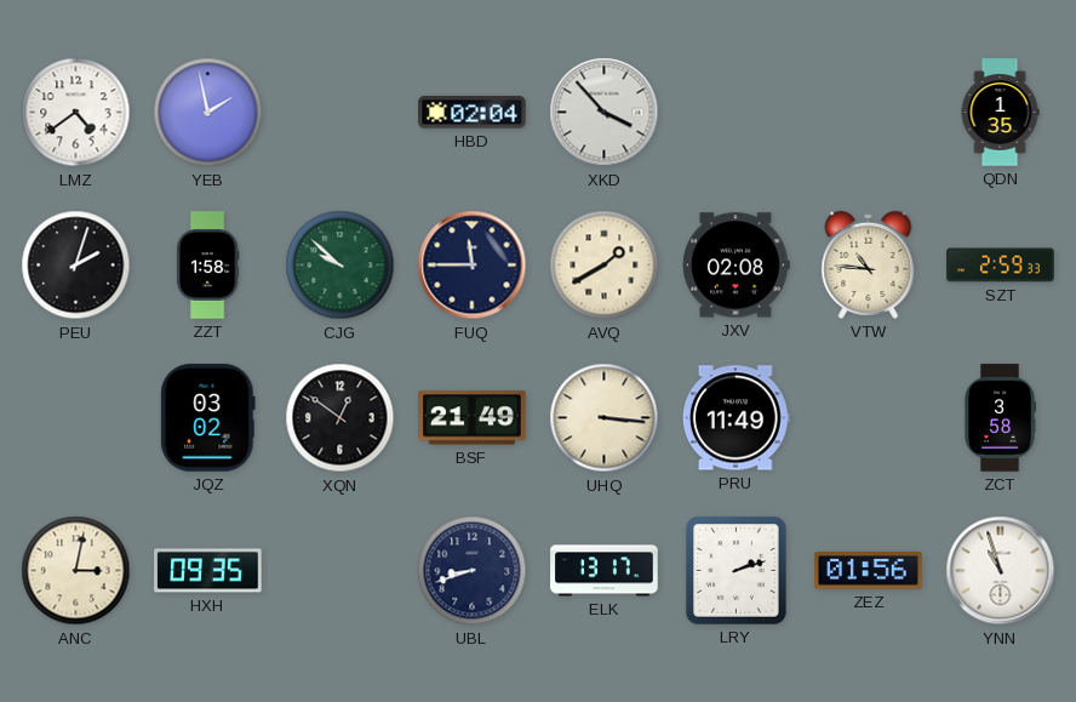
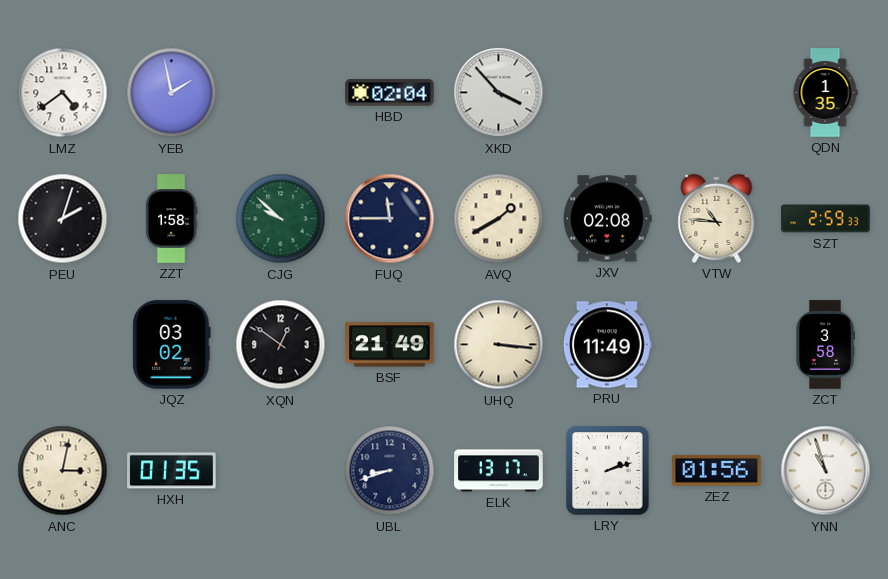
HXH: 09:35 -> 01:35 (172, 471)
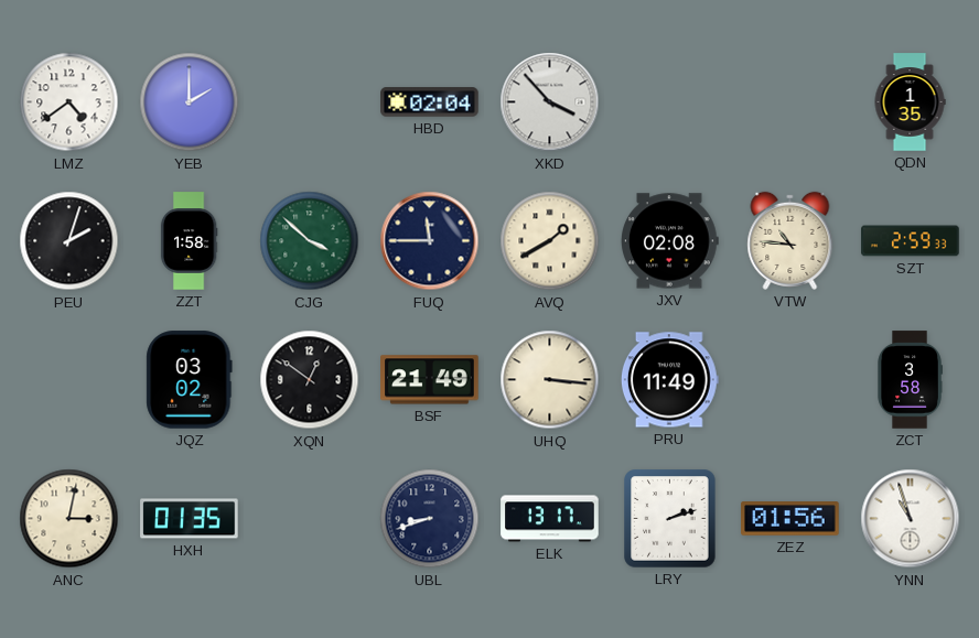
YEB: 1:58 -> 2:00 (190, 102)
CJG: 9:52 -> 3:52 (310, 241)
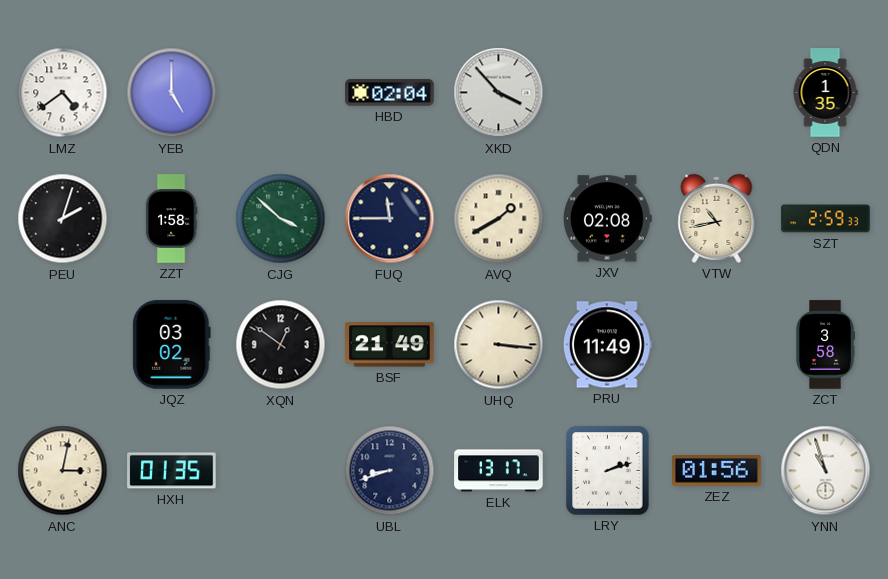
YEB: 2:00 -> 5:00 (172, 93)
VTW: 10:46 -> 10:43 (717, 218)
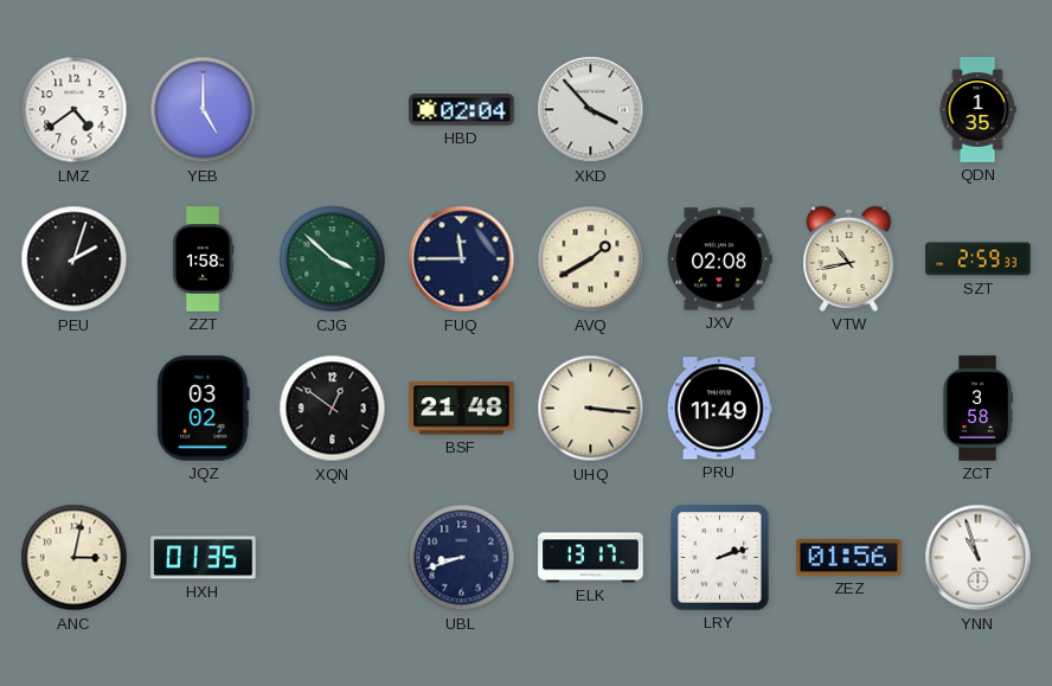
BSF: 21:49 -> 21:48 (462, 409)
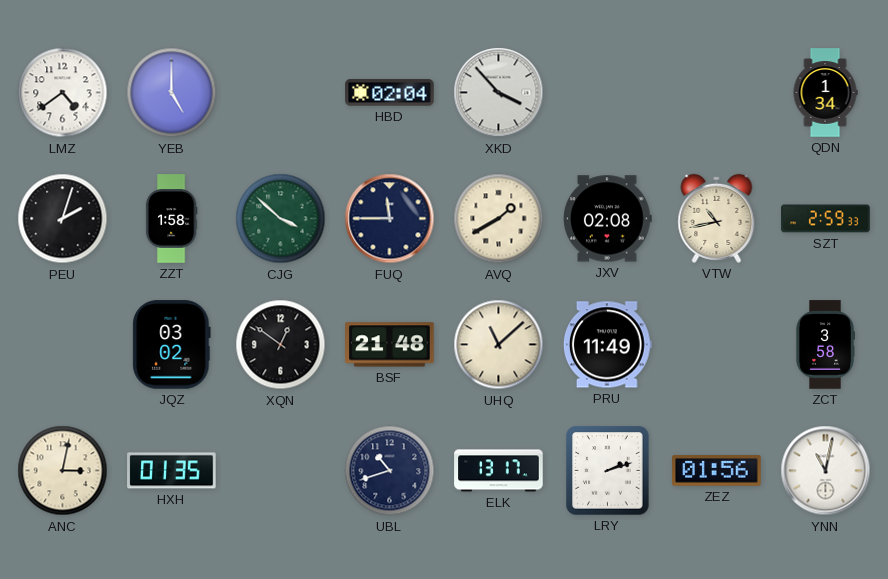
QDN: 1:35 -> 1:34 (825, 93)
UHQ: 3:16 -> 11:08 (499, 345)
UBL: 8:42 -> 10:42 (390, 471)
YNN: 10:57 -> 11:02 (826, 471)
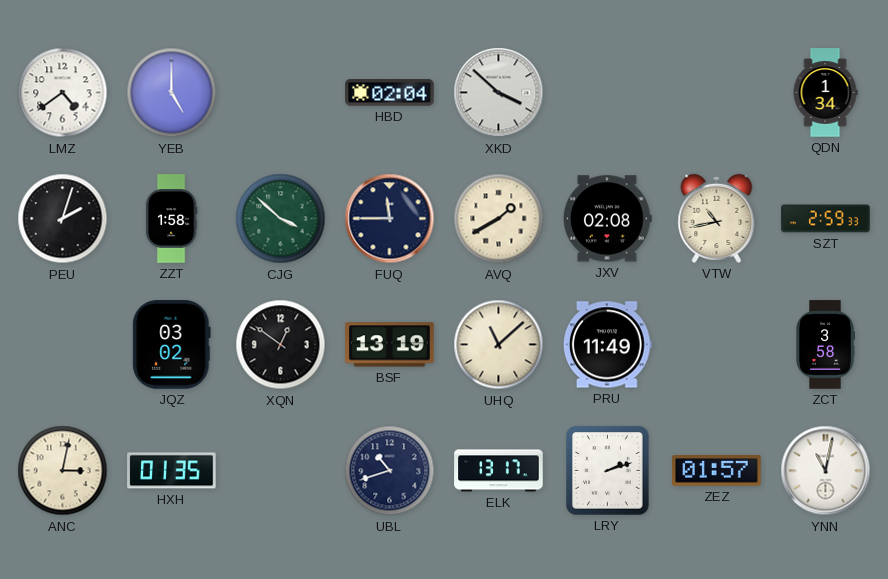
XKD: 3:53 -> 3:52 (499, 93)
BSF: 21:48 -> 13:19 (390, 345)
ZEZ: 01:56 -> 01:57 (717, 471)
